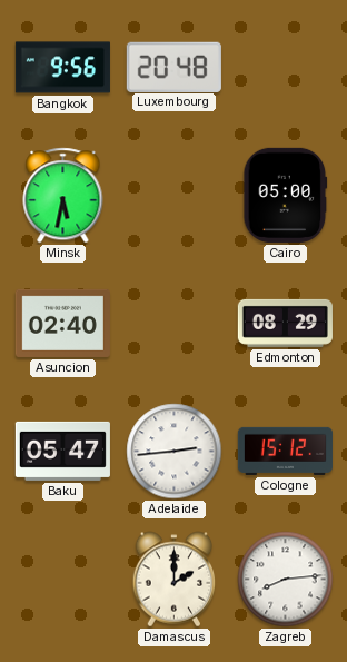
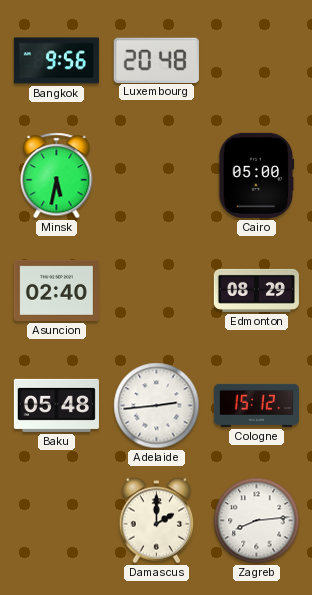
Baku: 05:47 -> 05:48 (56, 405)
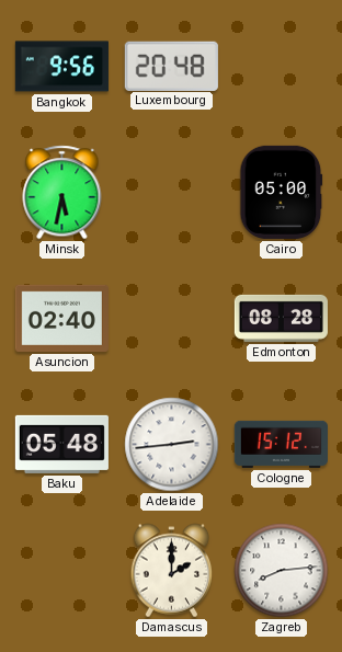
Edmonton: 08:29 -> 08:28 (281, 318)
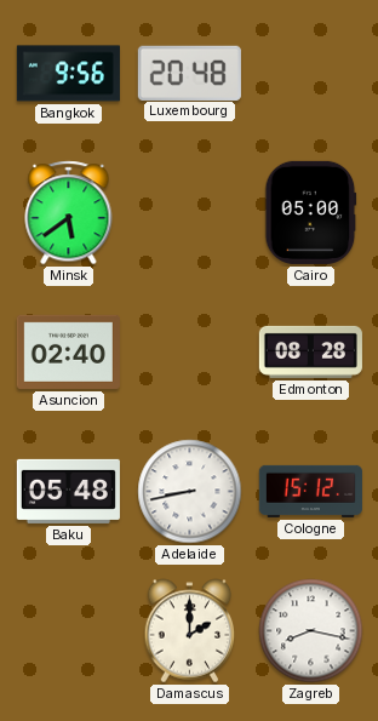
Minsk: 5:32 -> 5:39 (69, 213)
Adelaide: 2:44 -> 8:43 (190, 492)
Zagreb: 8:14 -> 8:17 (311, 631)
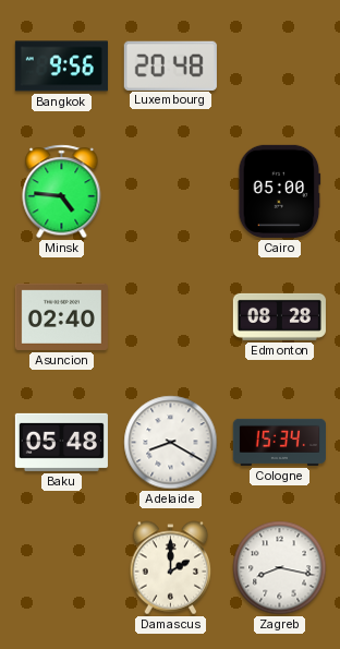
Minsk: 5:39 -> 4:46 (62, 192)
Adelaide: 8:43 -> 8:20 (171, 443)
Cologne: 15:12 -> 15:34 (279, 442)
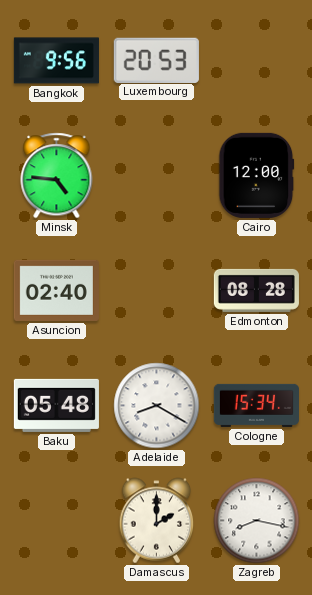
Luxembourg: 20:48 -> 20:53 (156, 60)
Cairo: 05:00 -> 12:00 (257, 175)
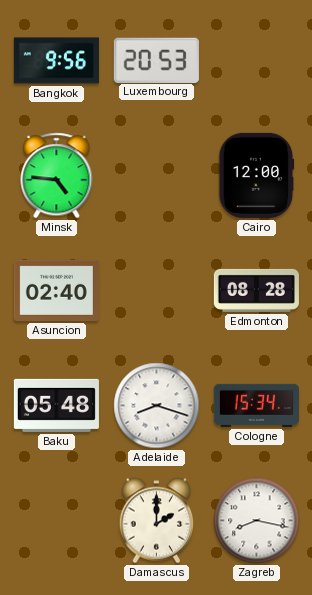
Adelaide: 8:20 -> 8:18 (157, 406)
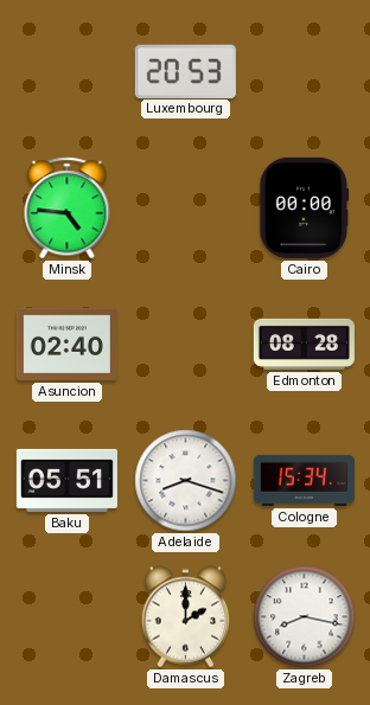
Bangkok: 9:56 -> none (56, 61)
Cairo: 12:00 -> 00:00 (305, 207)
Baku: 05:48 -> 05:51 (66, 480)
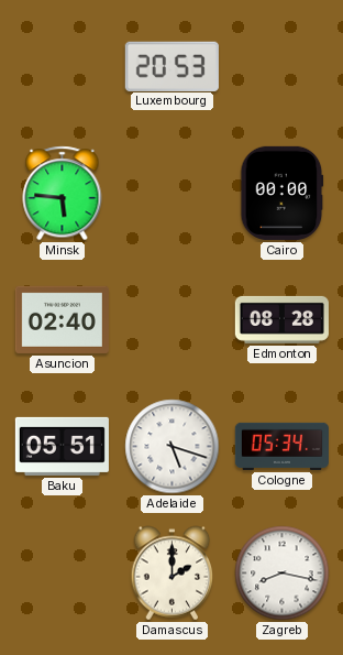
Minsk: 4:46 -> 5:46 (63, 194)
Adelaide: 8:18 -> 5:18 (173, 447)
Cologne: 15:34 -> 05:34 (281, 446)
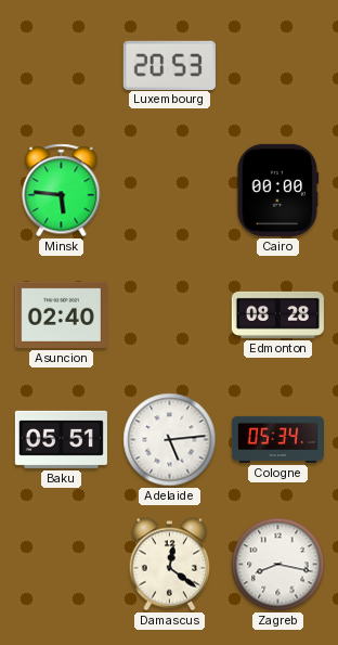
Adelaide: 5:18 -> 5:14 (170, 440)
Damascus: 2:00 -> 12:21 (170, 565)
